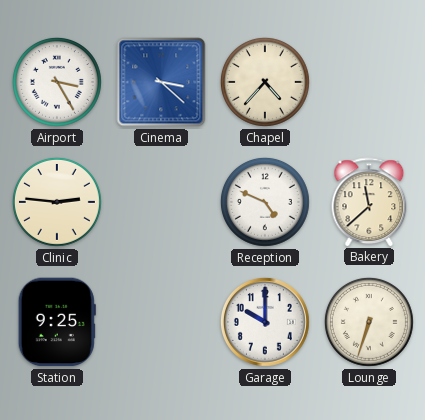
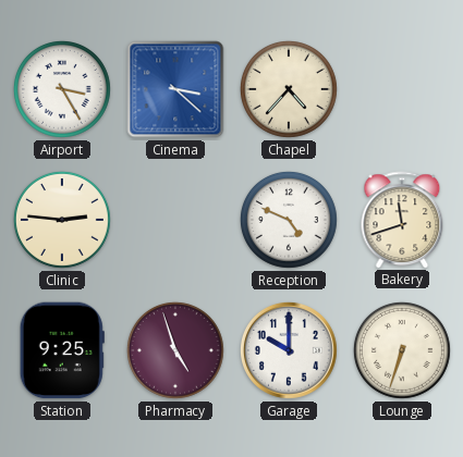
Bakery: 11:38 -> 11:42 (402, 220)
Pharmacy: none -> 4:57 (175, 350)
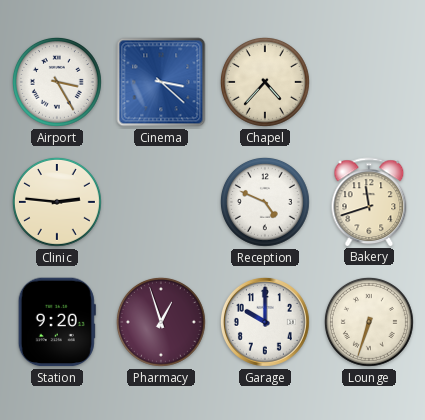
Station: 9:25 -> 9:20 (57, 322)
Pharmacy: 4:57 -> 12:57 (161, 322)
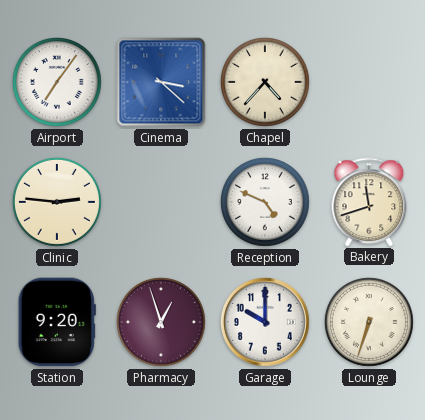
Airport: 3:25 -> 7:06 (57, 82)
